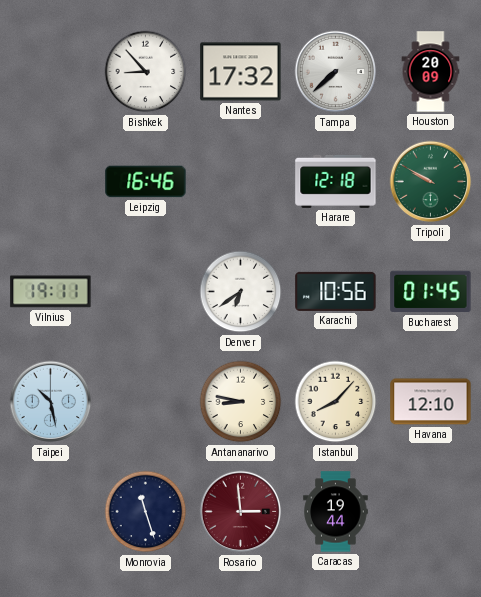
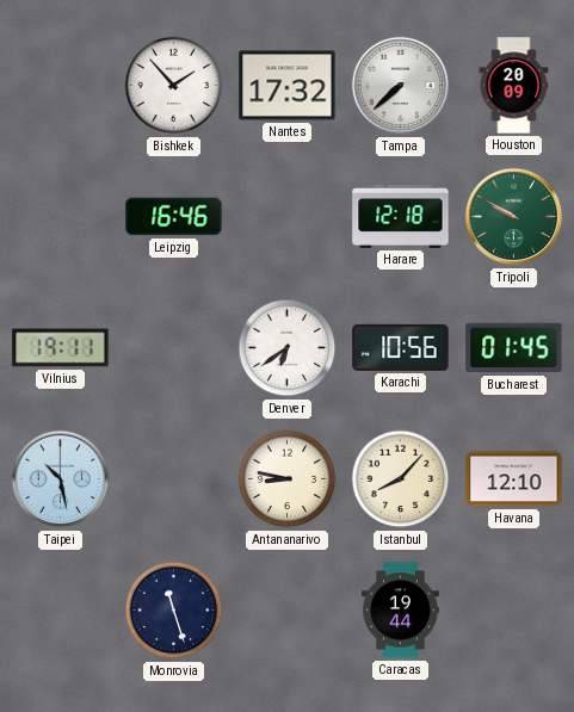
Bishkek: 8:53 -> 1:53 (174, 86)
Rosario: 2:59 -> none (241, 512)
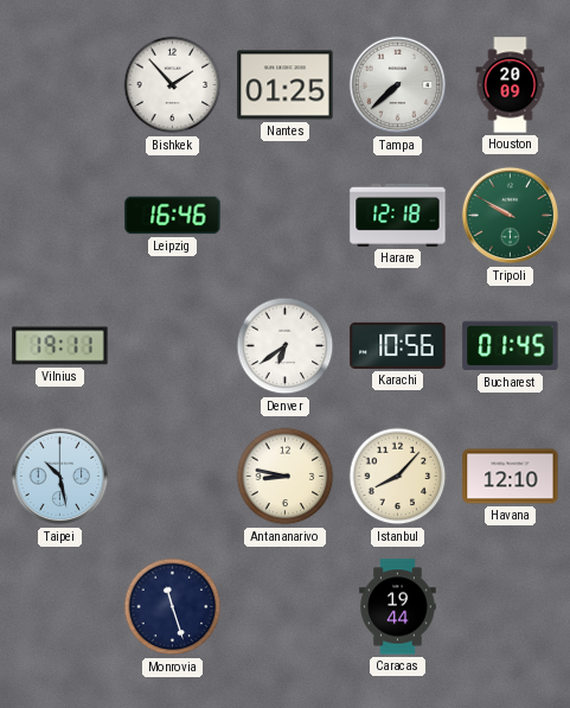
Nantes: 17:32 -> 01:25 (286, 85)
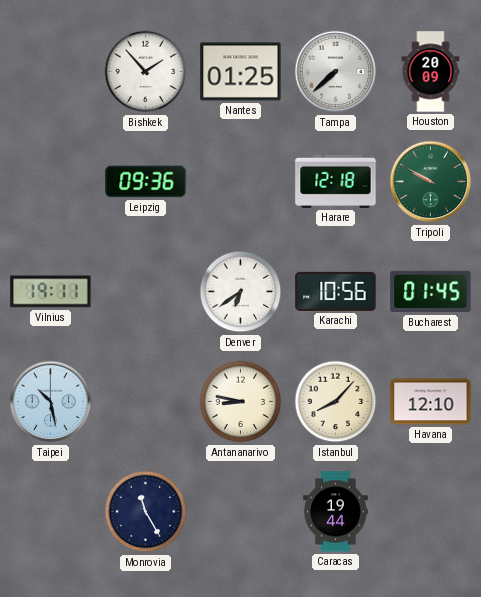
Leipzig: 16:46 -> 09:36 (146, 182)
Monrovia: 11:27 -> 11:25 (146, 512)
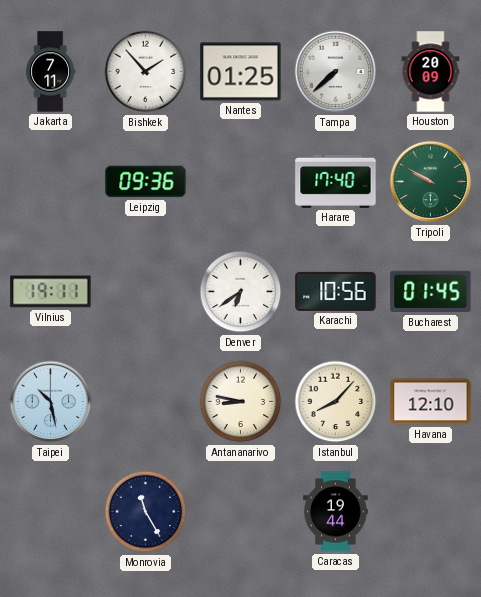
Jakarta: none -> 7:11 (51, 72)
Harare: 12:18 -> 17:40 (336, 181)
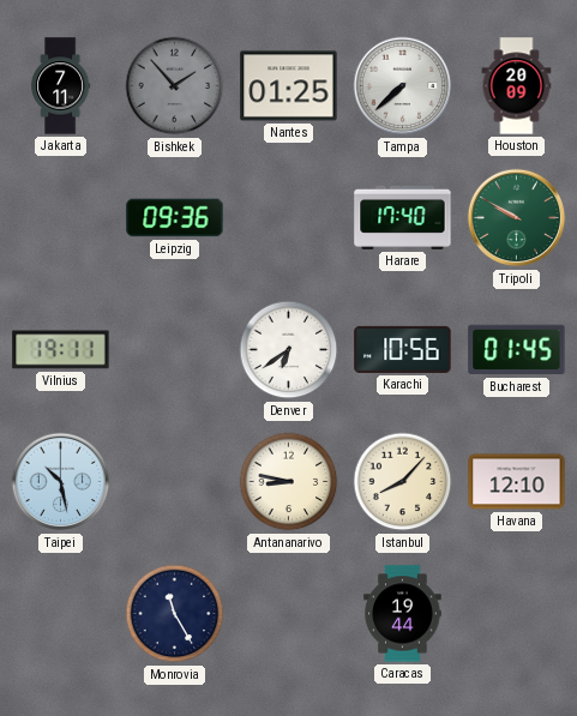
Bishkek dial: white -> grey (175, 86)
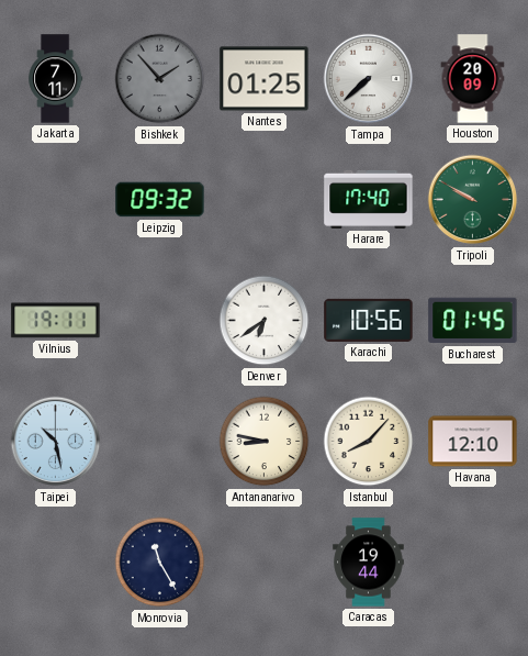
Leipzig: 09:36 -> 09:32 (160, 200)
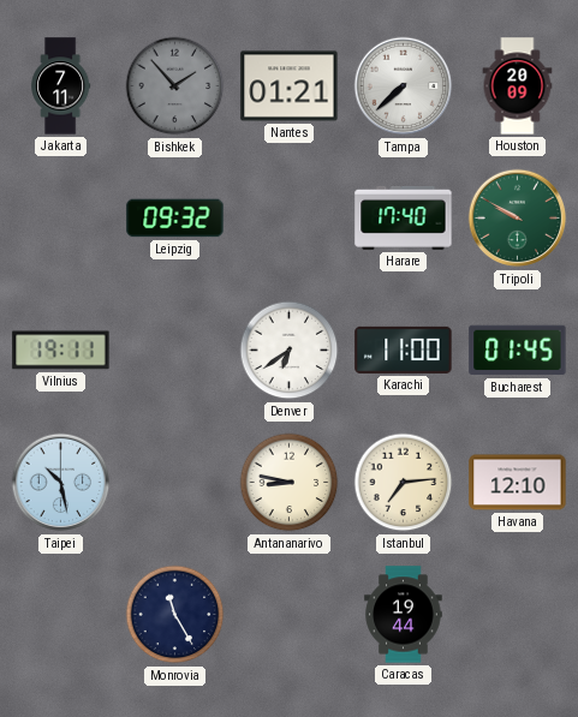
Nantes: 01:25 -> 01:21 (290, 86)
Karachi: 10:56 -> 11:00 (404, 349)
Istanbul: 8:07 -> 7:14 (404, 483)
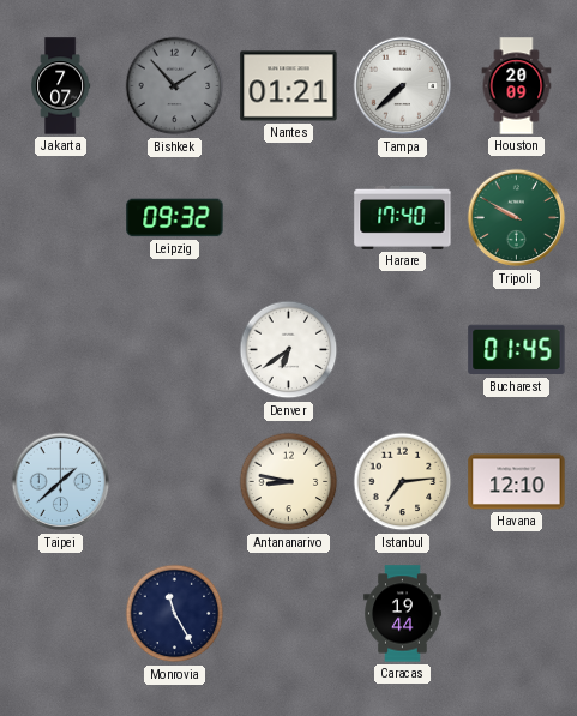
Jakarta: 7:11 -> 7:07 (61, 86)
Vilnius: 19:11 -> none (61, 351)
Karachi: 11:00 -> none (404, 349)
Taipei: 10:28 -> 1:38 (61, 482)
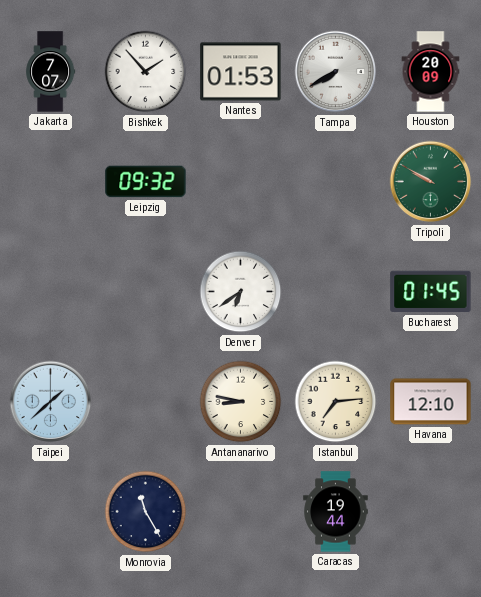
Bishkek dial: grey -> white (146, 72)
Nantes: 01:21 -> 01:53 (241, 72)
Tampa: 7:38 -> 7:40 (336, 72)
Harare: 17:40 -> none (403, 217)
